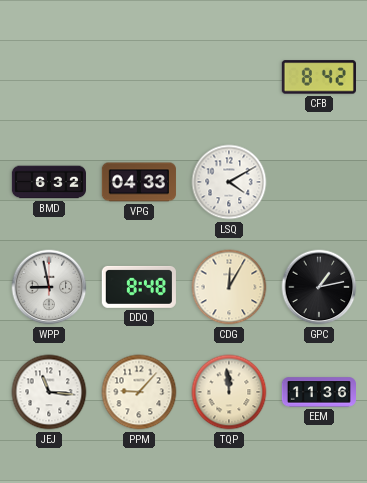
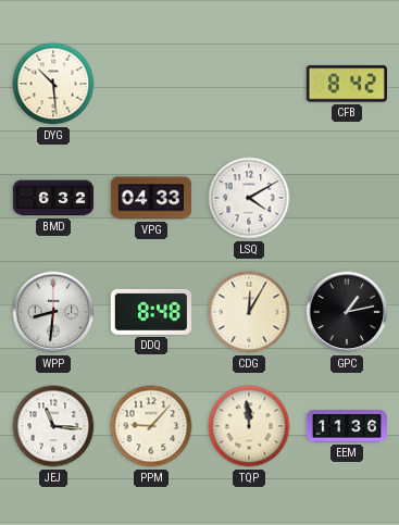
DYG: none -> 10:29 (53, 84)
WPP: 8:58 -> 8:31 (53, 312)
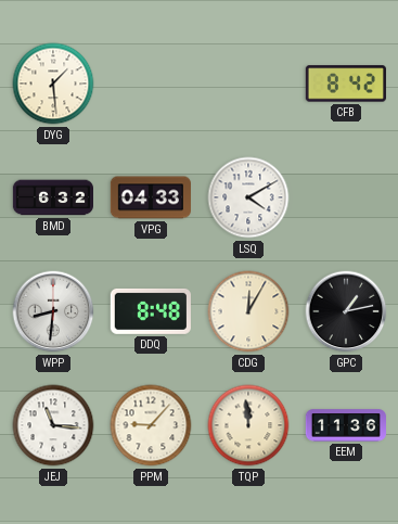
DYG: 10:29 -> 1:29 (53, 84)
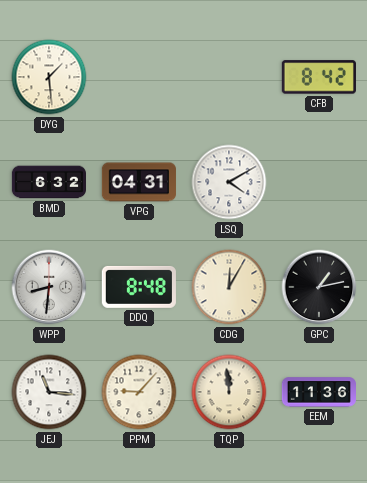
VPG: 04:33 -> 04:31 (139, 182)
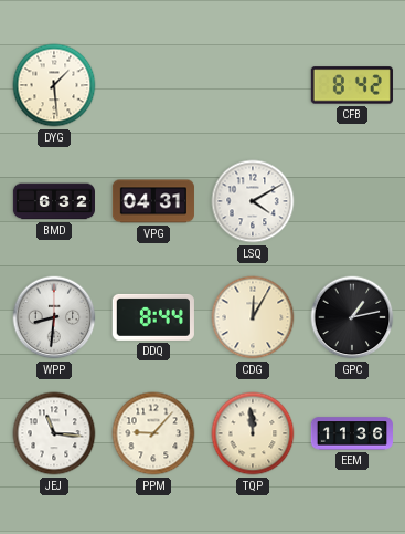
DDQ: 8:48 -> 8:44 (153, 317)
